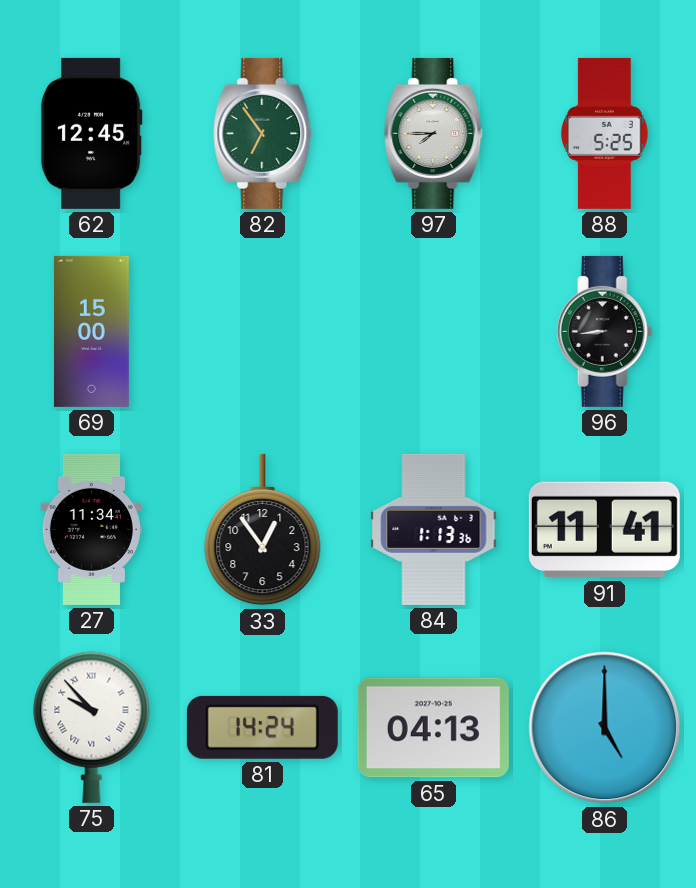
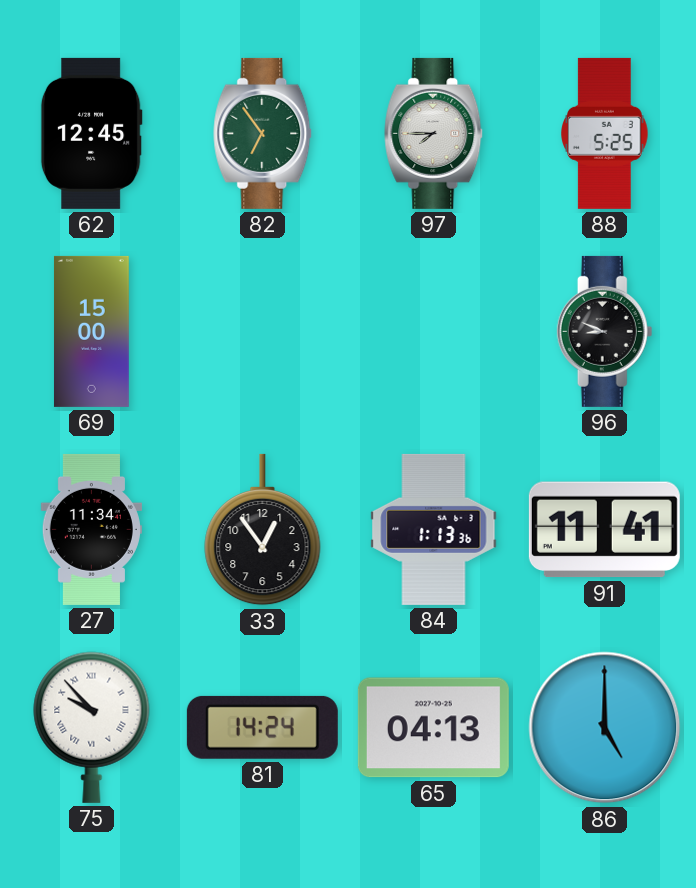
96: 8:44 -> 8:49 (605, 331)
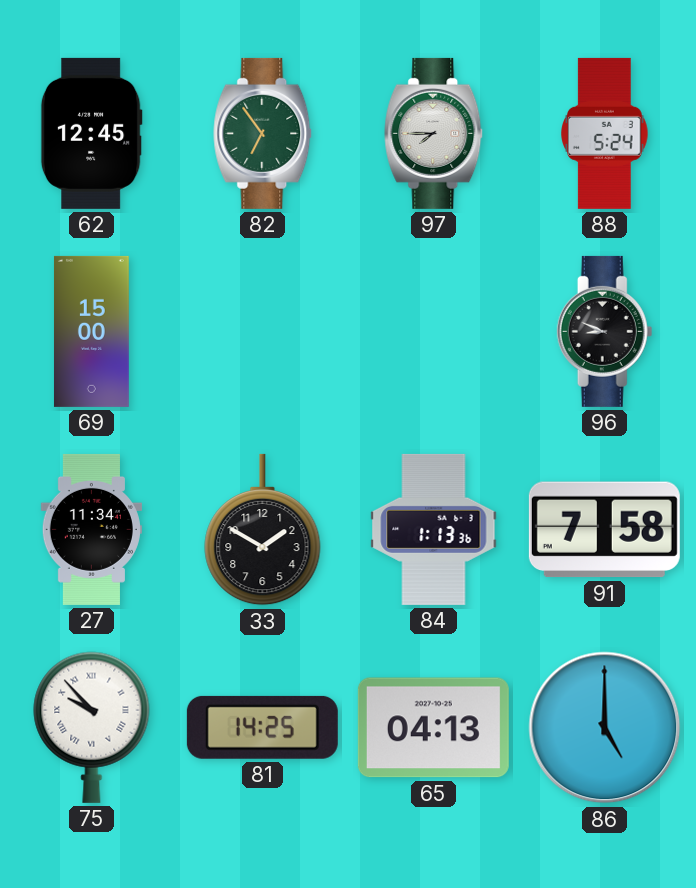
88: 5:25 -> 5:24 (605, 133)
33: 12:54 -> 1:50 (263, 530)
91: 11:41 -> 7:58 (604, 530)
81: 14:24 -> 14:25 (262, 727)
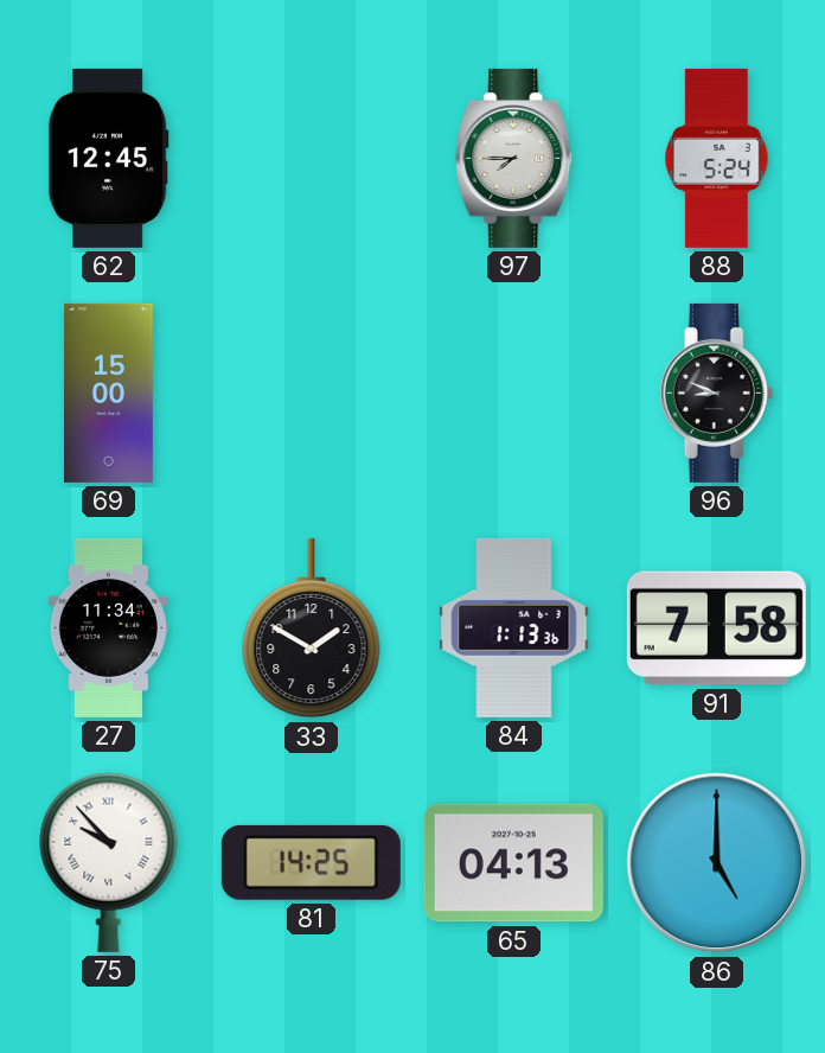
82: 6:54 -> none (263, 133)
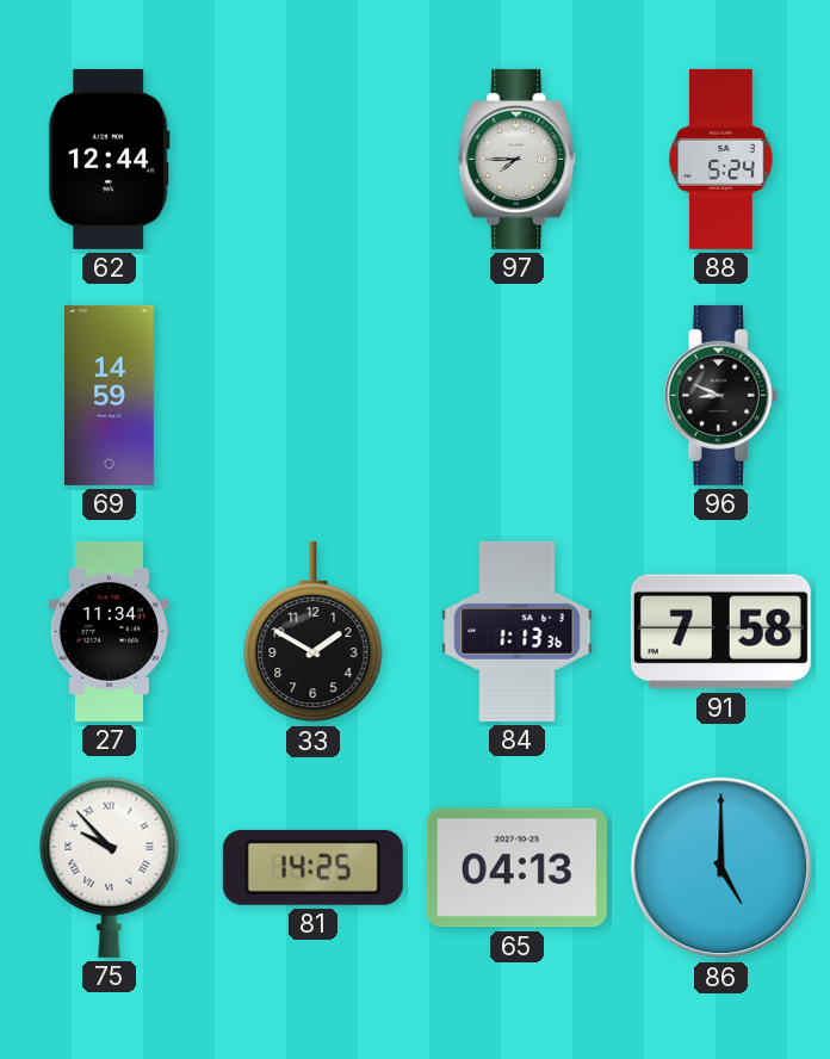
62: 12:45 -> 12:44 (109, 159)
69: 15:00 -> 14:59 (109, 395)
